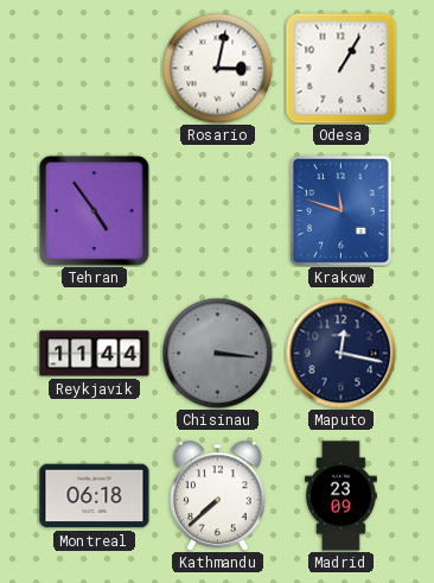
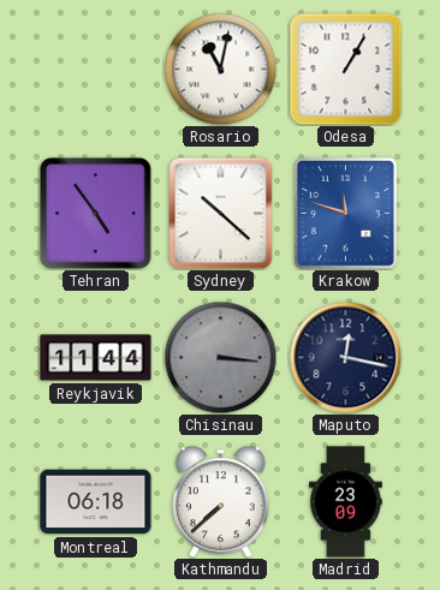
Rosario: 3:02 -> 11:02 (220, 68)
Sydney: none -> 10:22 (221, 213)
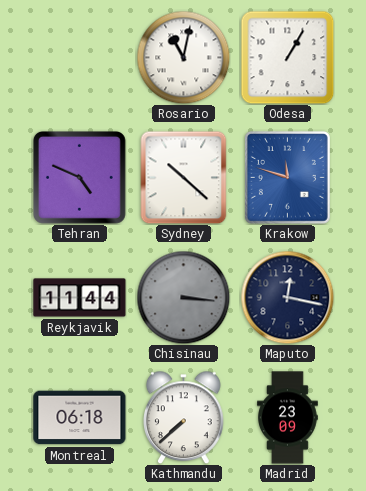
Tehran: 4:54 -> 4:49 (79, 177)
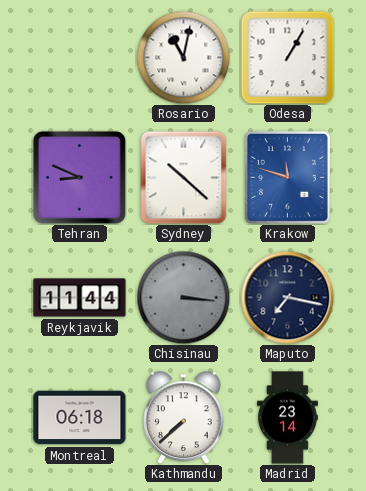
Tehran: 4:49 -> 8:49 (79, 177)
Maputo: 12:17 -> 7:17 (287, 297)
Madrid: 23:09 -> 23:14 (288, 418)
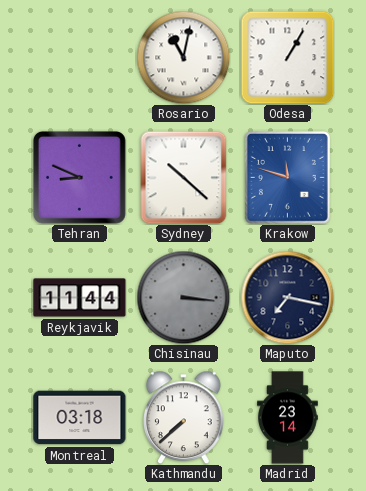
Montreal: 06:18 -> 03:18 (80, 418)
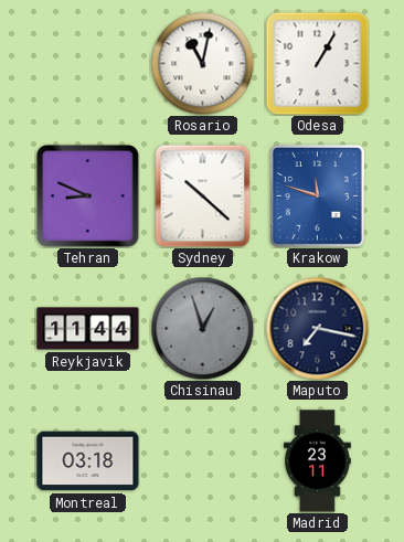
Chisinau: 3:16 -> 12:57 (202, 328)
Kathmandu: 7:38 -> none (184, 417)
Madrid: 23:14 -> 23:11 (318, 461)
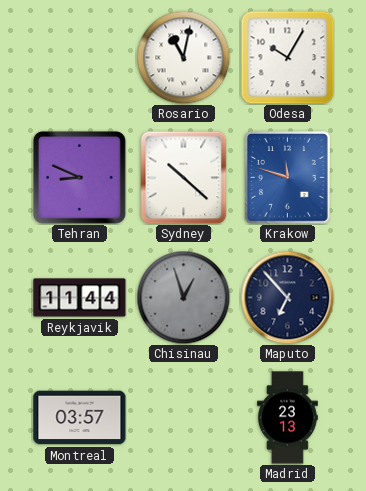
Odesa: 1:05 -> 10:05 (287, 57)
Maputo: 7:17 -> 6:53 (287, 297)
Montreal: 03:18 -> 03:57 (80, 418)
Madrid: 23:11 -> 23:13 (288, 418)
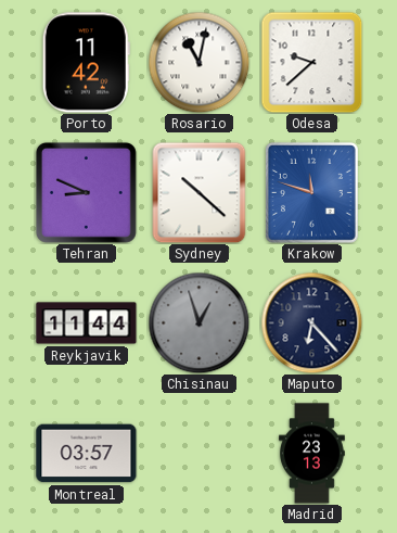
Porto: none -> 11:42 (86, 63)
Odesa: 10:05 -> 9:38 (311, 62)
Maputo: 6:53 -> 6:23 (311, 322)
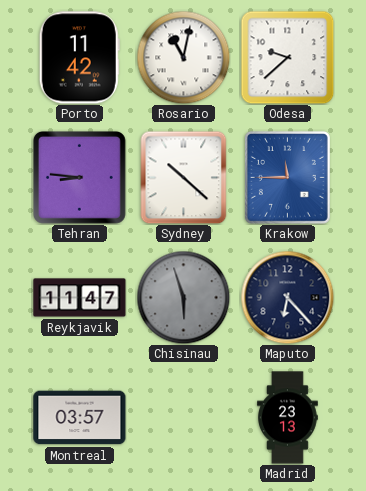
Tehran: 8:49 -> 8:46 (79, 177)
Krakow: 11:48 -> 11:45 (287, 177)
Reykjavik: 11:44 -> 11:47 (80, 298)
Chisinau: 12:57 -> 5:57 (183, 297)
